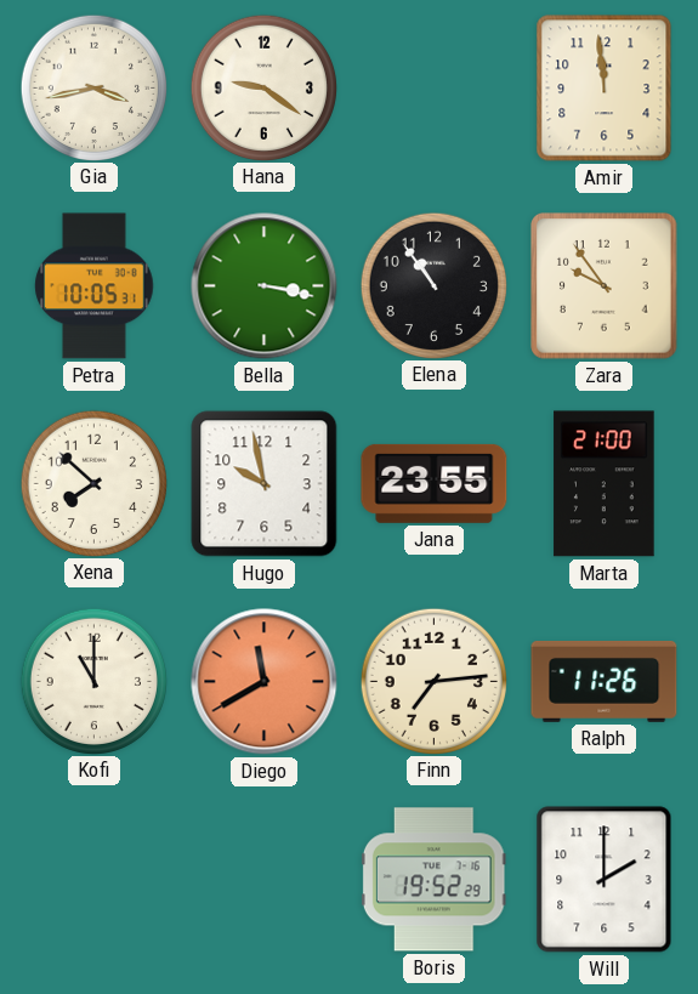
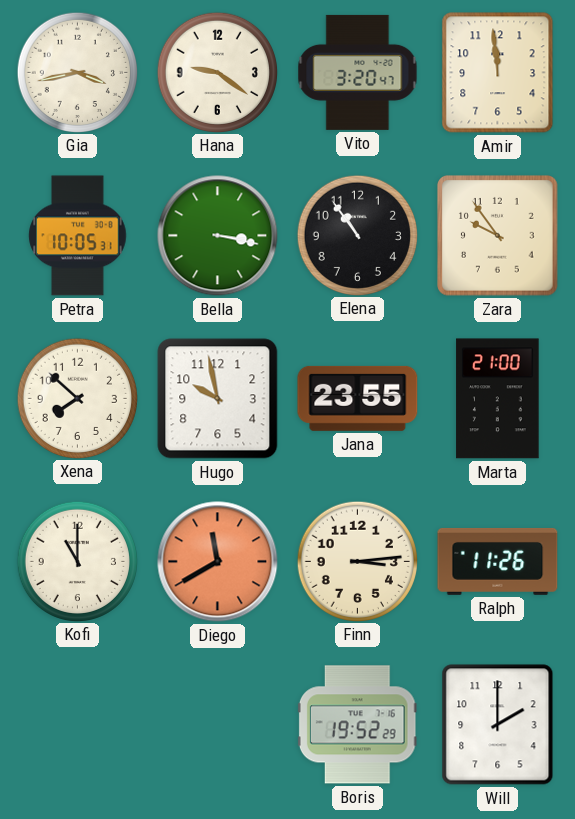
Vito: none -> 3:20 (358, 72)
Finn: 7:14 -> 3:14 (357, 561)
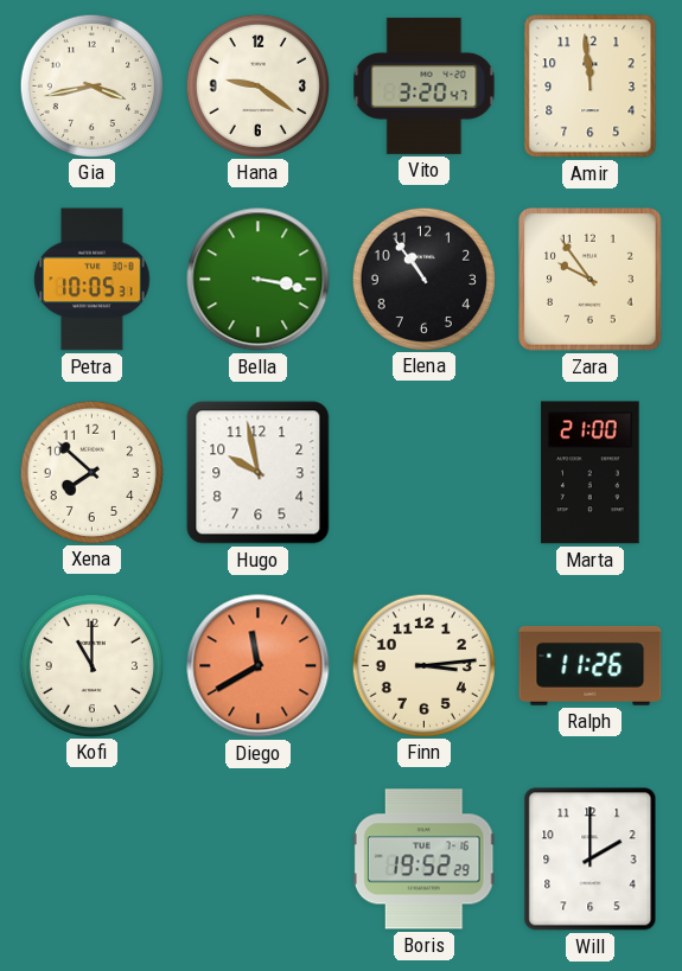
Jana: 23:55 -> none (358, 398)
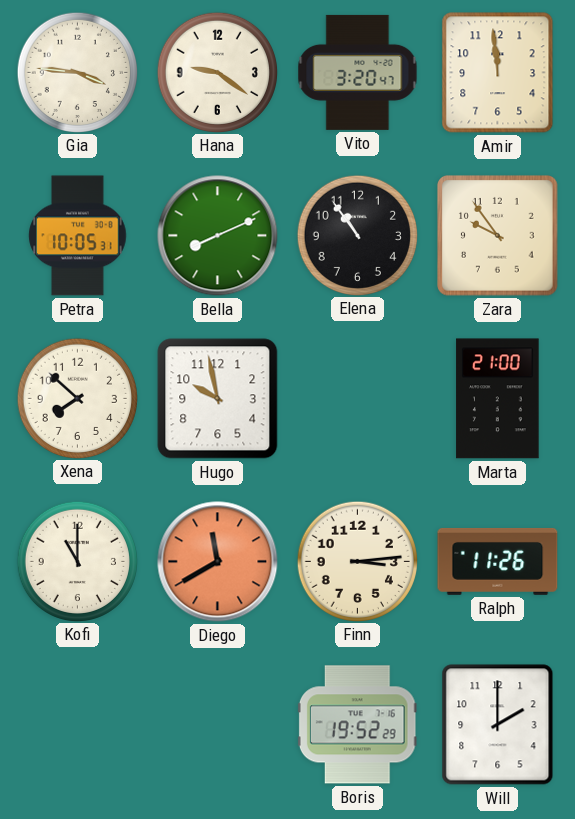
Gia: 3:43 -> 3:46 (77, 72)
Bella: 3:17 -> 8:11 (218, 236)
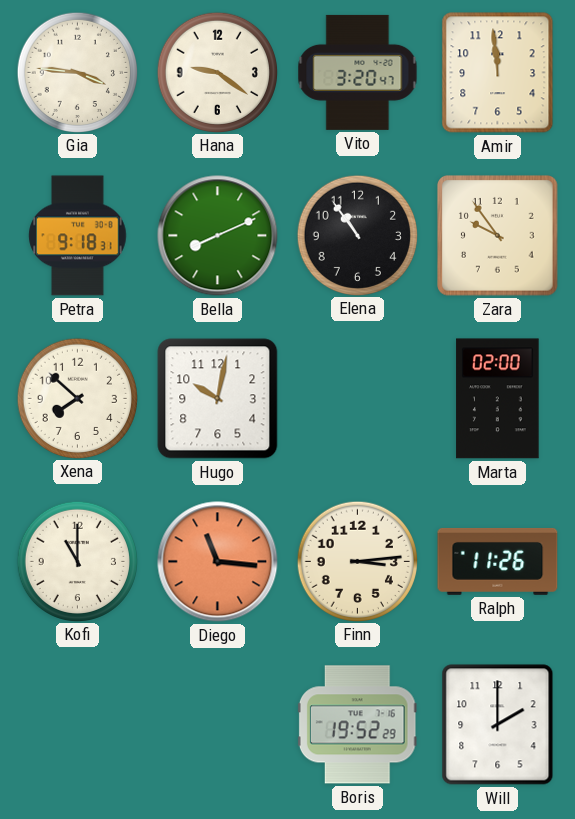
Petra: 10:05 -> 9:18 (78, 236)
Hugo: 9:58 -> 10:02 (218, 399)
Marta: 21:00 -> 02:00 (498, 399)
Diego: 11:40 -> 11:16 (218, 562)
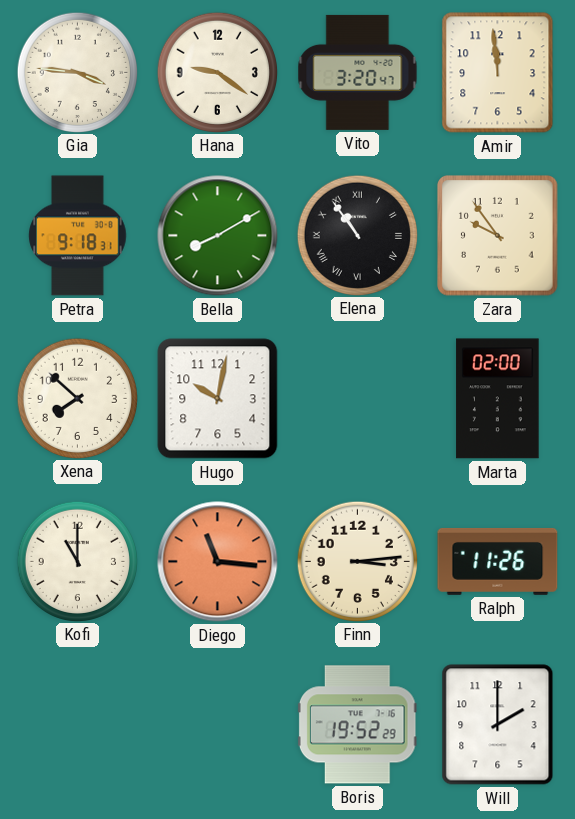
Bella: 8:11 -> 8:10 (218, 236)
Elena numerals: Arabic -> Roman (357, 235)
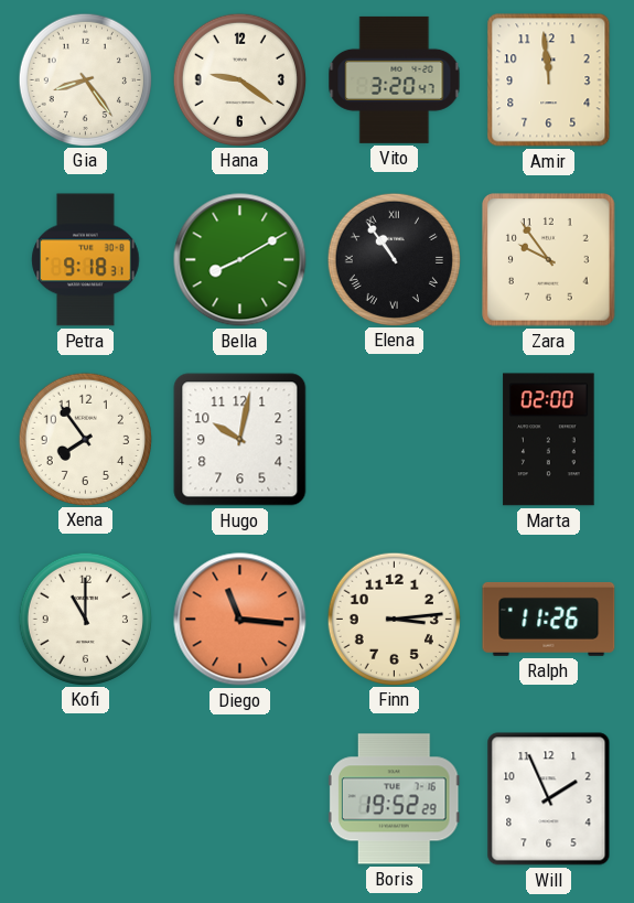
Gia: 3:46 -> 8:24 (85, 79)
Xena: 7:52 -> 7:54 (85, 439)
Will: 2:00 -> 1:56 (549, 799)
